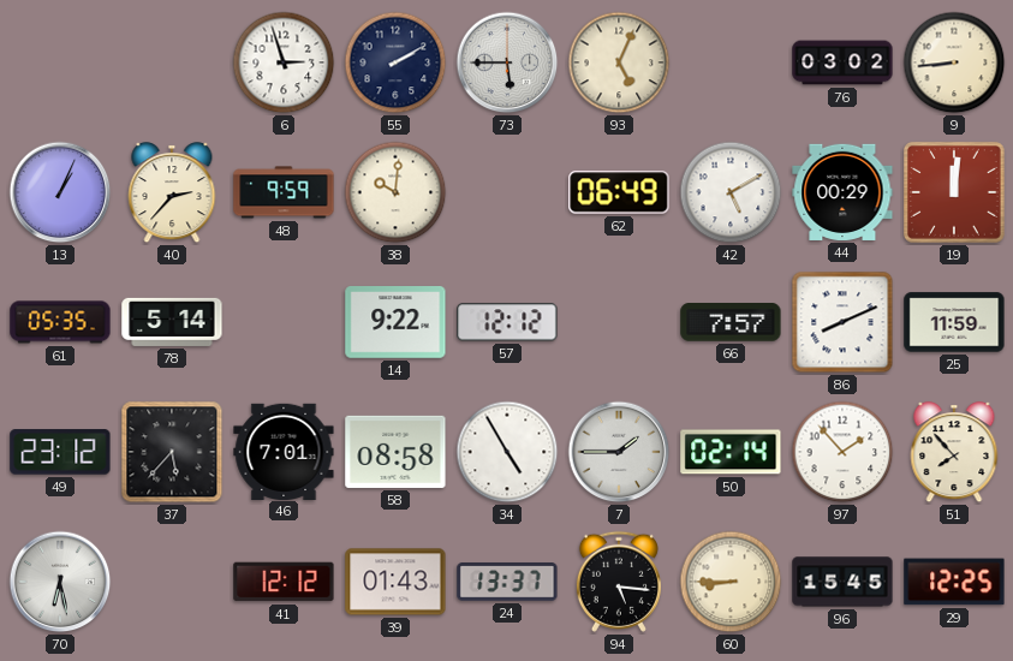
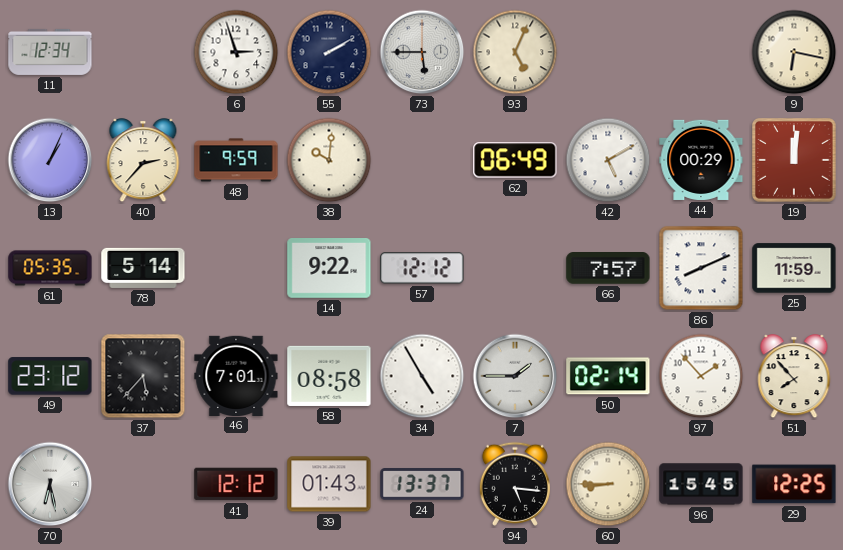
11: none -> 12:34 (50, 52)
76: 03:02 -> none (842, 62)
9: 8:44 -> 6:17 (794, 52)
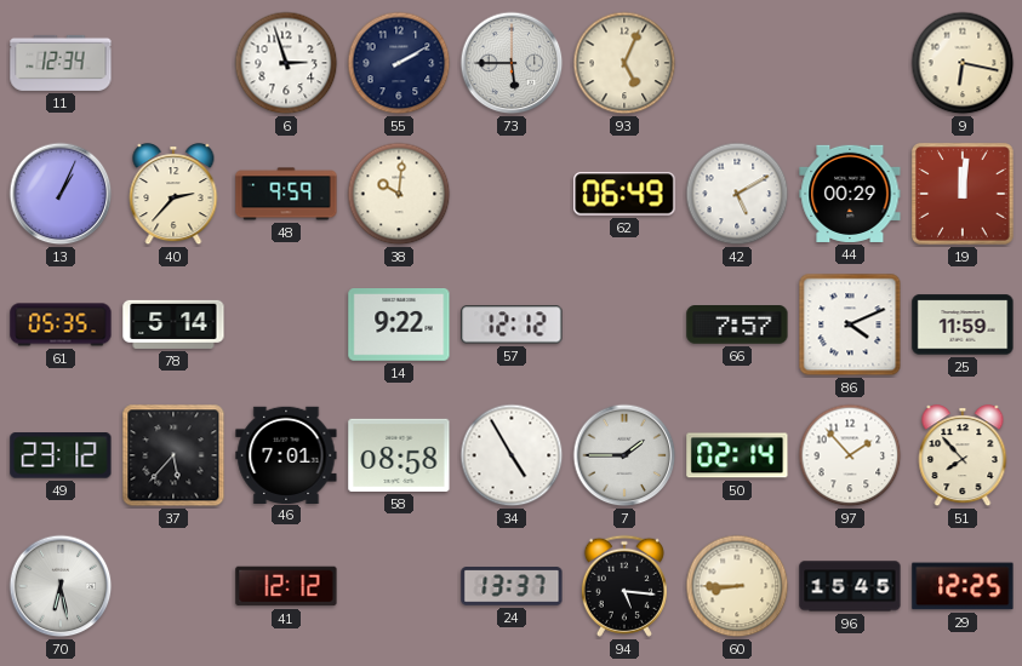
86: 8:11 -> 4:11 (850, 325)
39: 01:43 -> none (329, 484)
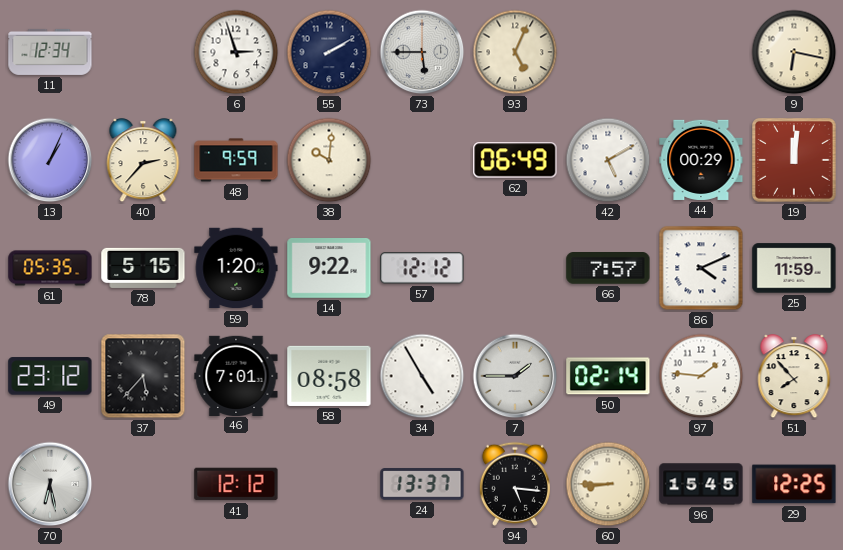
78: 5:14 -> 5:15 (143, 268)
59: none -> 1:20 (236, 268)
97: 1:53 -> 1:46 (701, 376)
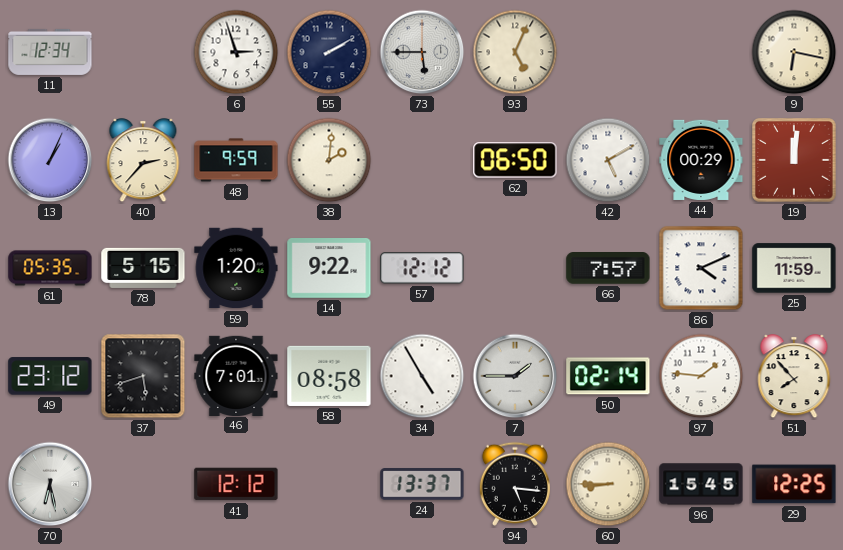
38: 10:01 -> 2:01 (329, 160)
62: 06:49 -> 06:50 (515, 160)
37: 5:37 -> 5:42 (143, 376)
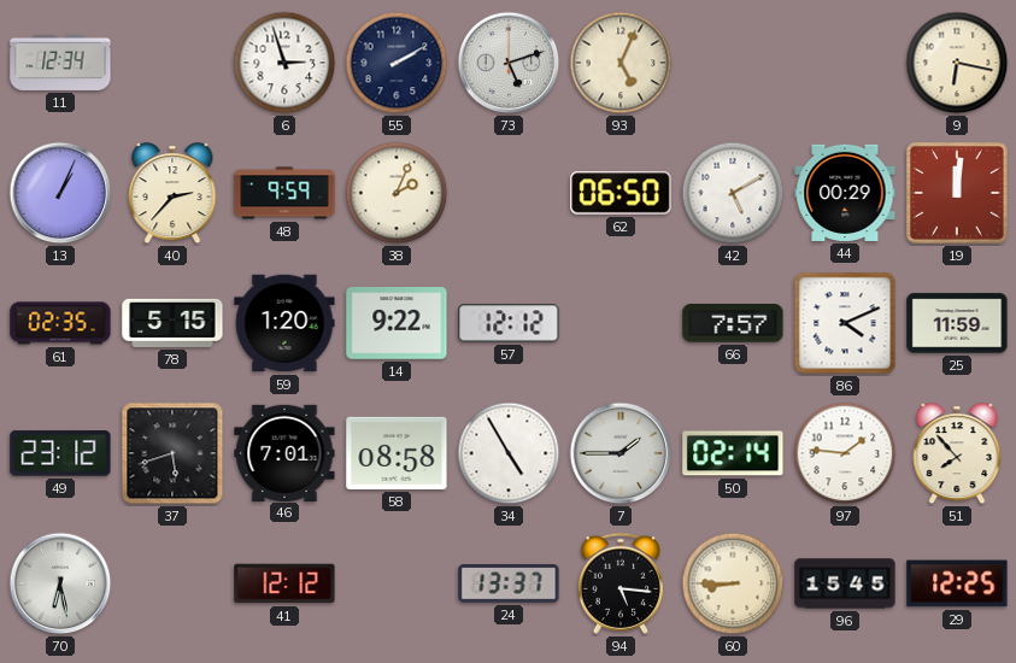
73: 5:45 -> 5:12 (509, 63)
38: 2:01 -> 2:04 (397, 193)
61: 05:35 -> 02:35 (60, 323)
